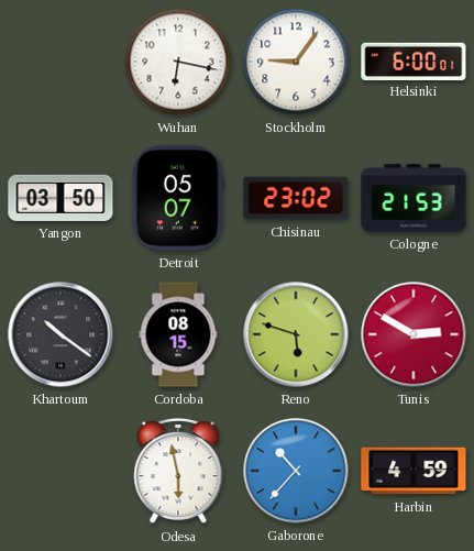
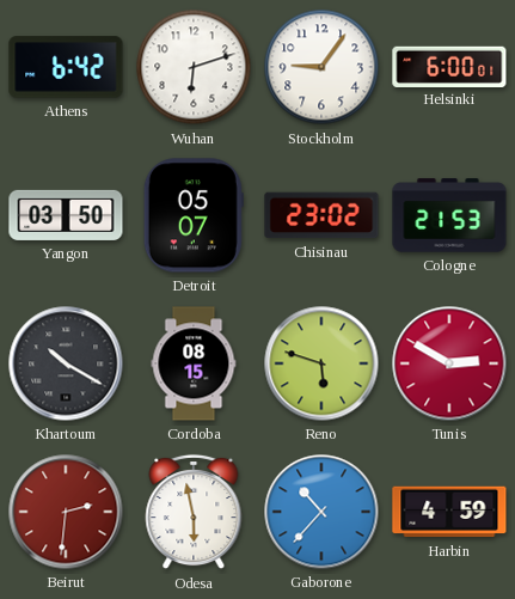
Athens: none -> 6:42 (66, 67)
Wuhan: 6:17 -> 6:12 (194, 67)
Khartoum: 10:21 -> 10:20 (66, 363)
Beirut: none -> 2:31 (66, 512)
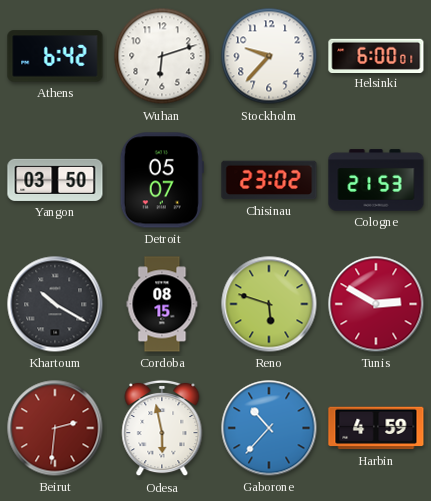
Stockholm: 9:06 -> 9:37 (269, 56)
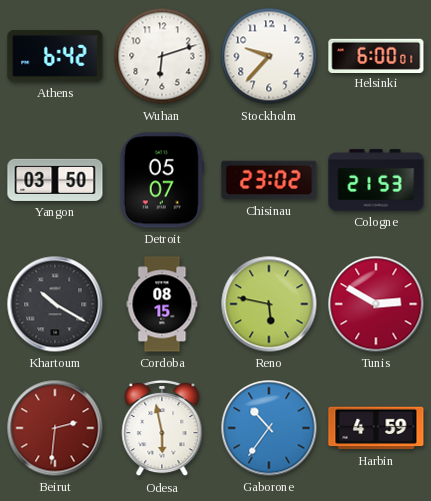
Reno: 5:48 -> 5:47 (269, 304)
Gaborone: 10:37 -> 10:36 (269, 428)
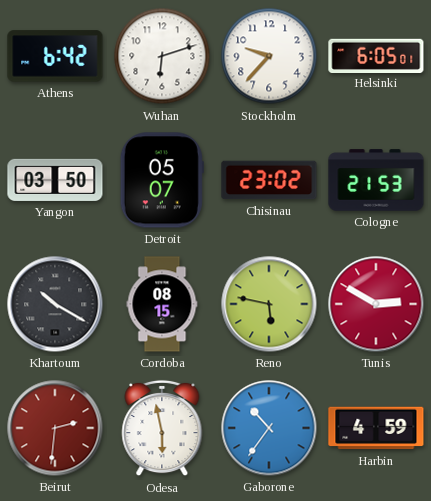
Helsinki: 6:00 -> 6:05 (376, 55)
